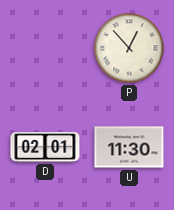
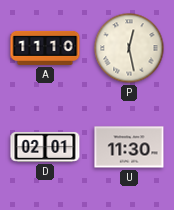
A: none -> 11:10 (45, 48)
P: 12:53 -> 12:28 (129, 48)
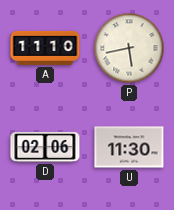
P: 12:28 -> 5:43 (129, 48)
D: 02:01 -> 02:06 (45, 147)
